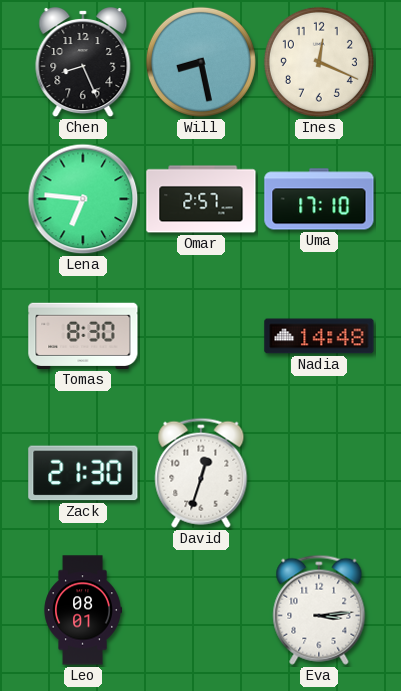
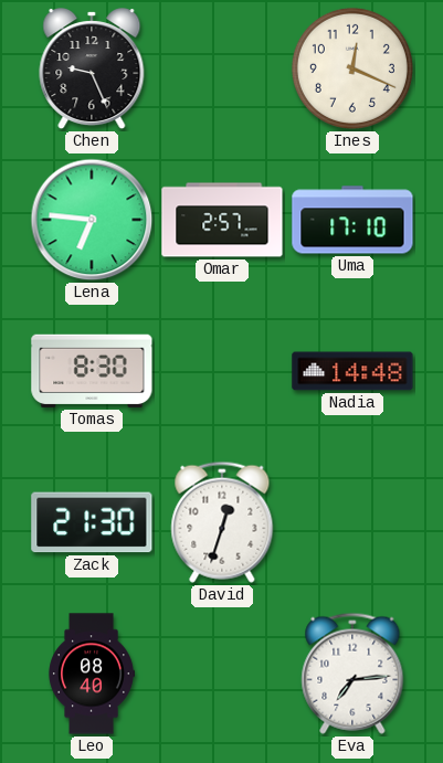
Chen: 8:26 -> 9:26 (92, 70)
Will: 8:28 -> none (201, 62)
Leo: 08:01 -> 08:40 (92, 674)
Eva: 3:14 -> 7:14 (352, 674)
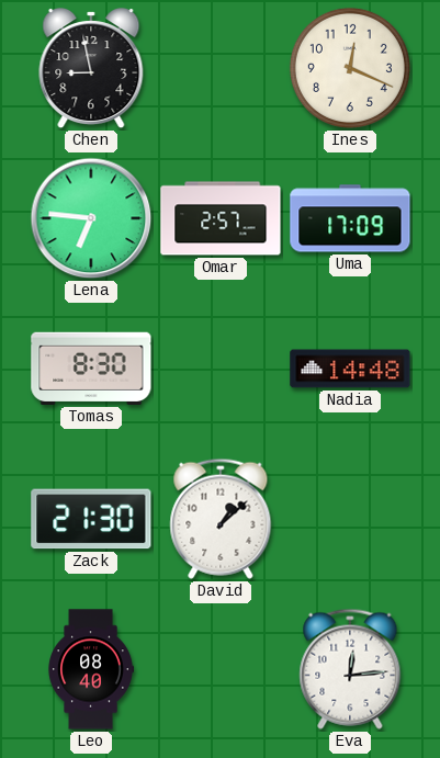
Chen: 9:26 -> 8:58 (91, 69)
Uma: 17:10 -> 17:09 (350, 218)
David: 12:33 -> 1:08 (221, 519)
Eva: 7:14 -> 12:14 (350, 669)
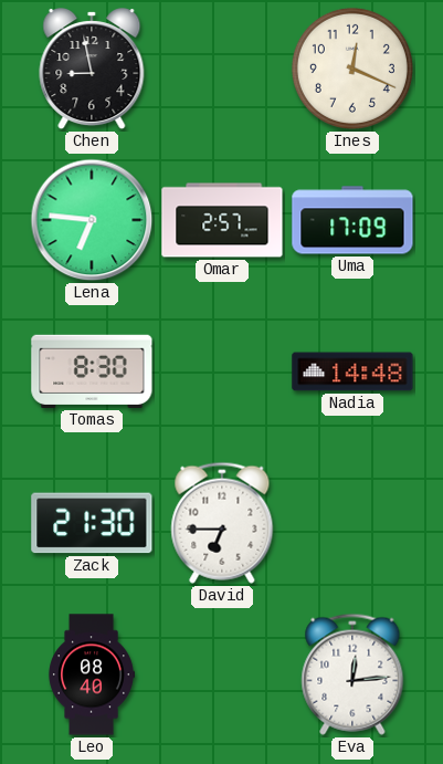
David: 1:08 -> 6:45 (222, 523)
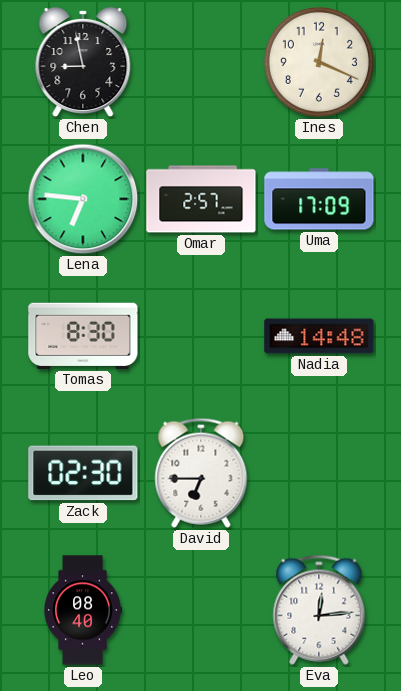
Zack: 21:30 -> 02:30 (83, 473)
